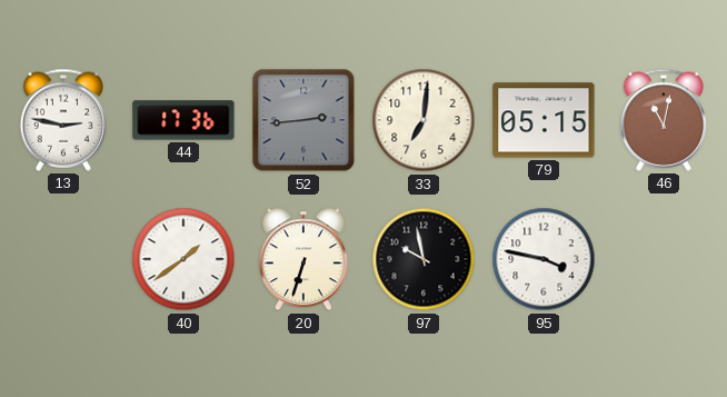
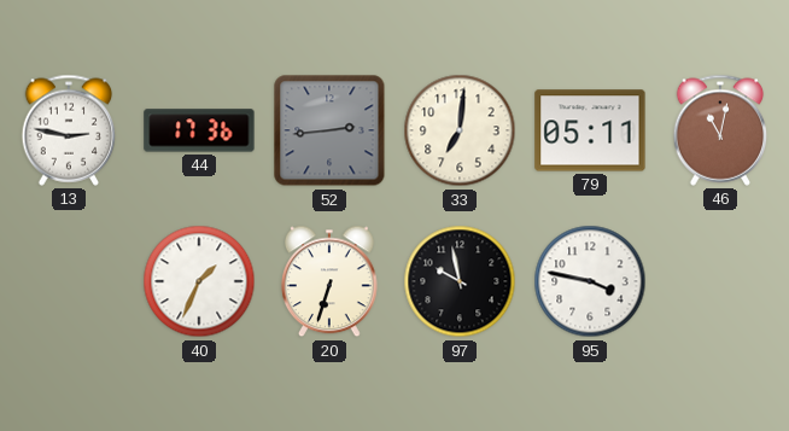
79: 05:15 -> 05:11 (590, 130)
40: 1:39 -> 1:34 (199, 281)
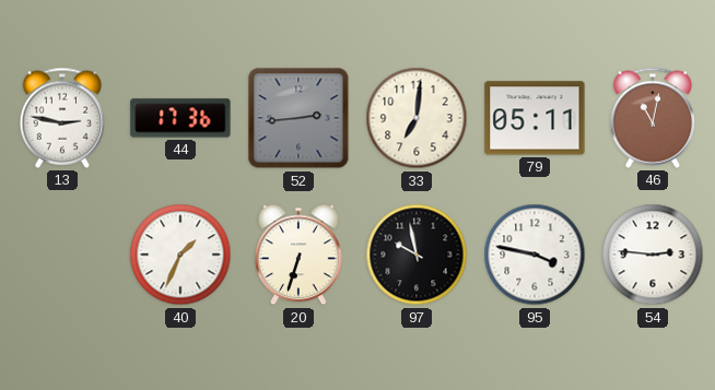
54: none -> 2:46 (653, 255)
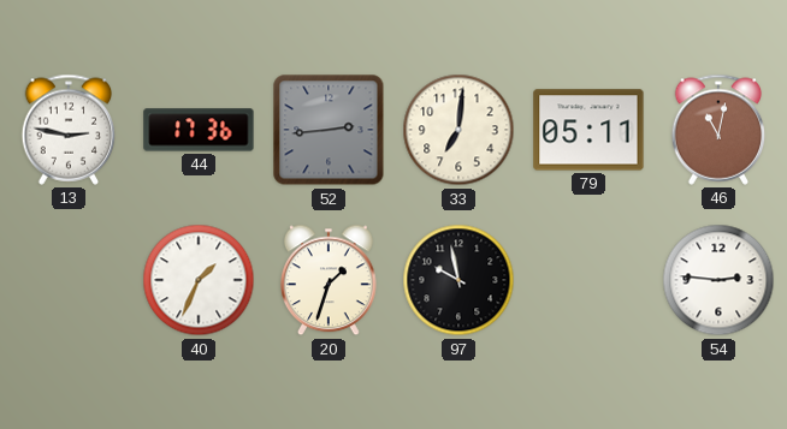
20: 6:33 -> 1:33 (329, 280)
95: 3:47 -> none (535, 255)
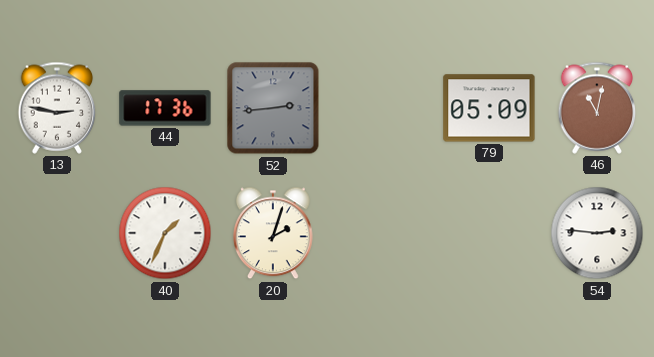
33: 7:01 -> none (458, 130)
79: 05:11 -> 05:09 (489, 108)
20: 1:33 -> 2:03 (273, 233)
97: 9:58 -> none (458, 280)
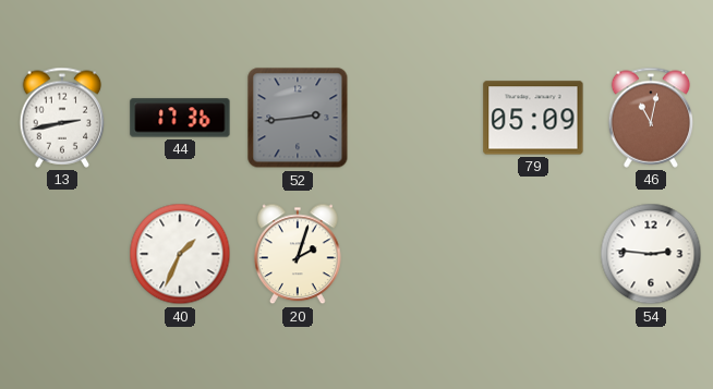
13: 2:47 -> 2:43 (62, 118)
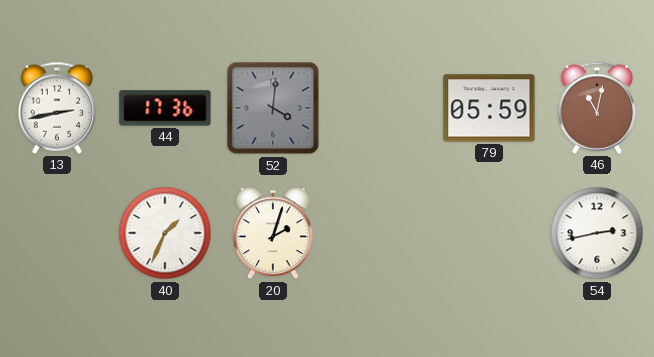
52: 2:44 -> 4:01 (273, 108)
79: 05:09 -> 05:59 (489, 108)
54: 2:46 -> 2:43 (597, 233)
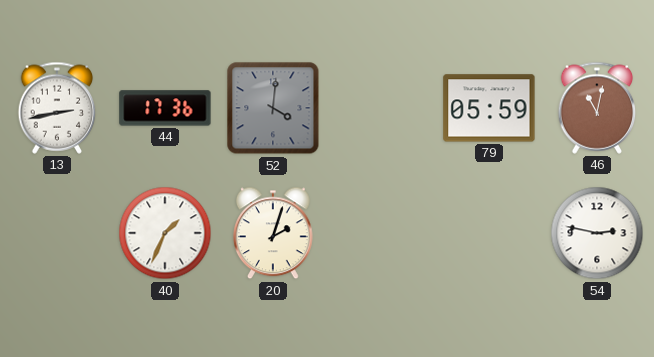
54: 2:43 -> 2:47 (597, 233)
